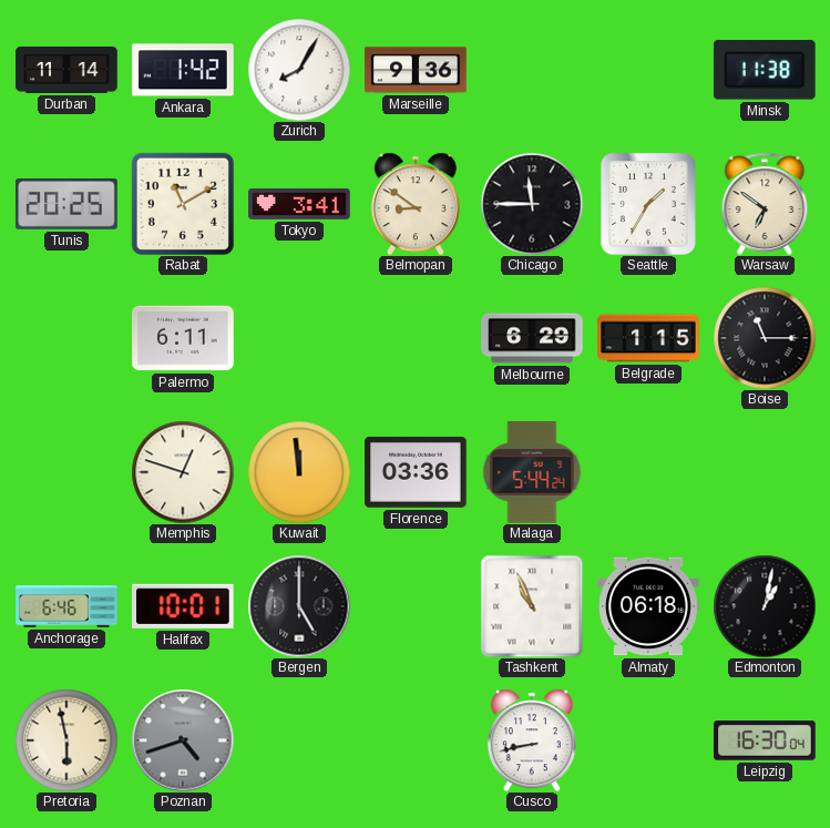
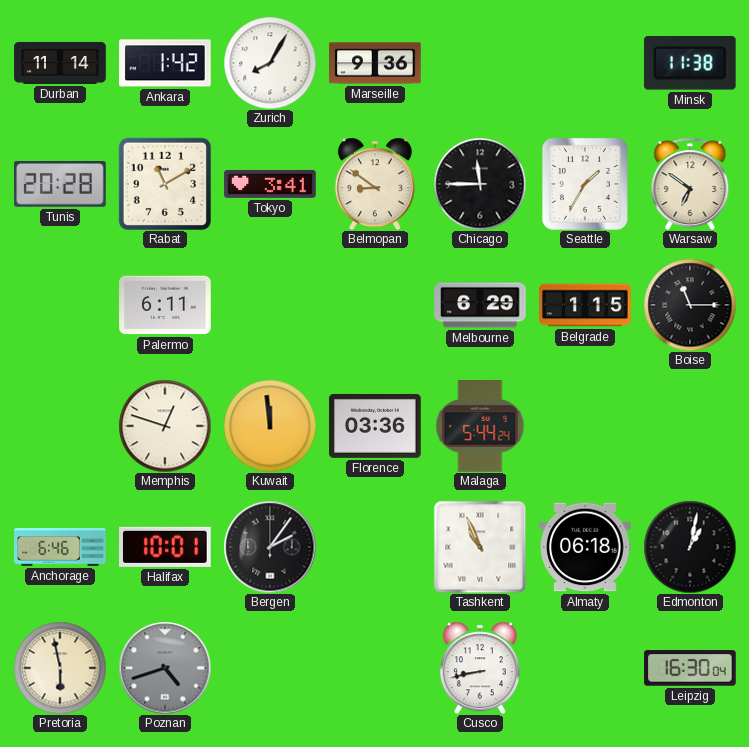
Tunis: 20:25 -> 20:28 (60, 184)
Bergen: 5:00 -> 2:06 (270, 547)
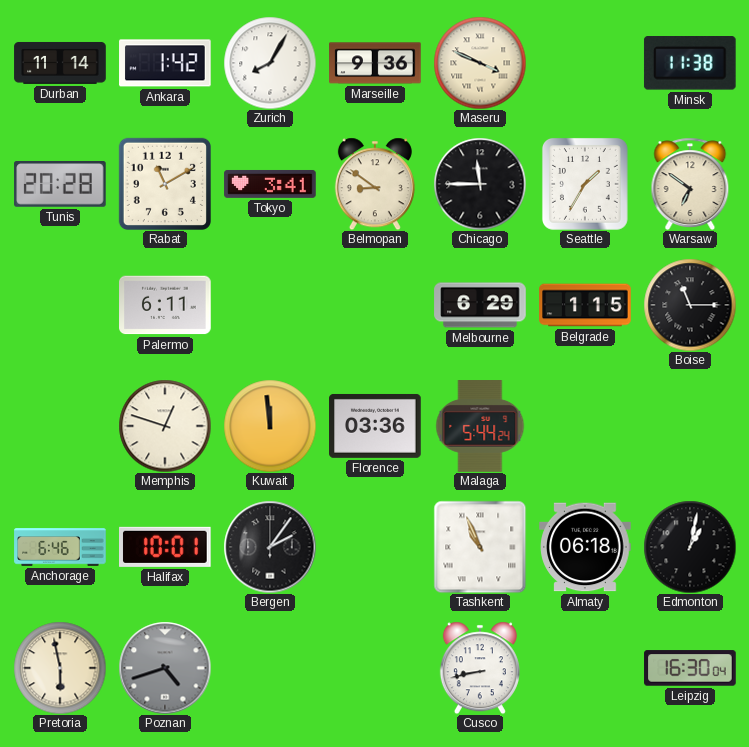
Maseru: none -> 3:49 (480, 63)
